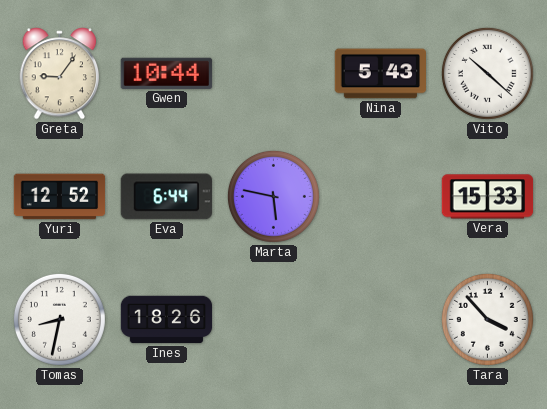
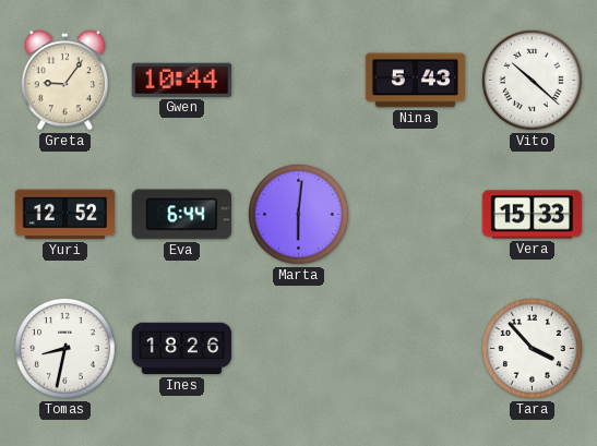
Marta: 5:47 -> 6:01 (298, 214)
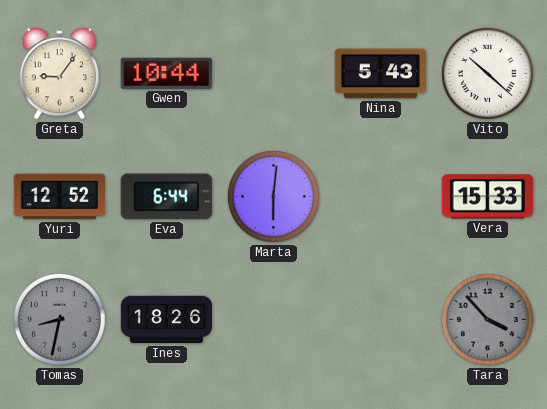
Tomas dial: white -> grey (59, 319)
Tara dial: white -> grey (487, 319)
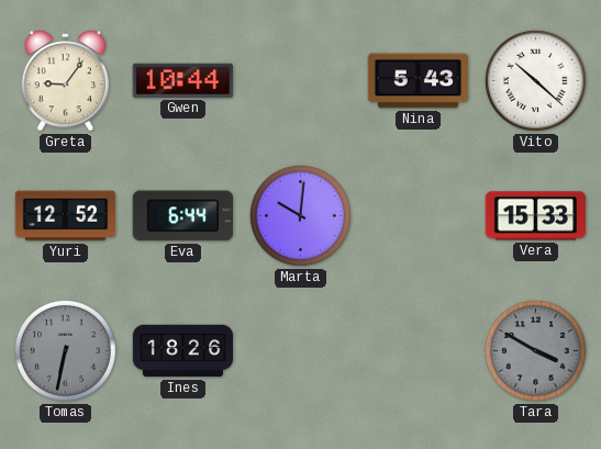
Marta: 6:01 -> 10:01 (300, 215)
Tomas: 8:32 -> 6:32 (65, 350)
Tara: 3:53 -> 3:50 (535, 350)
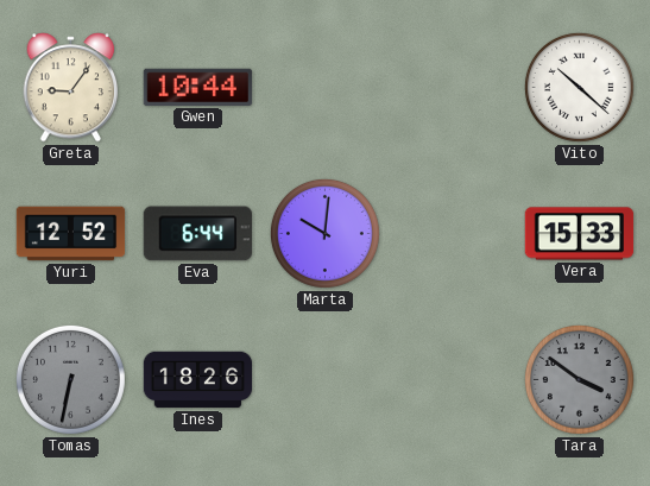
Nina: 5:43 -> none (418, 81)
Tara: 3:50 -> 3:51 (579, 379)
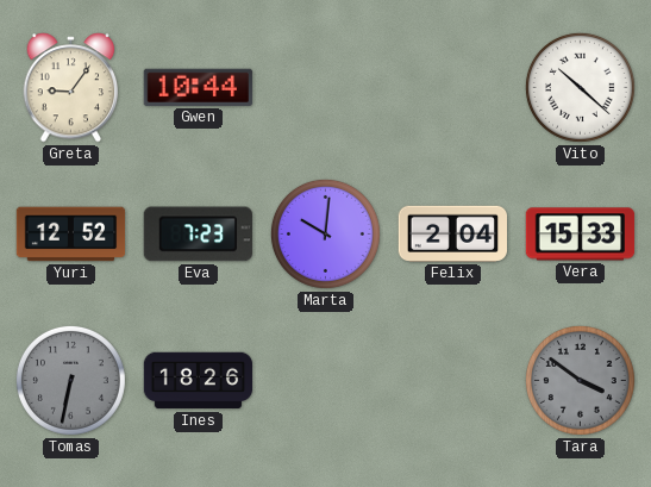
Eva: 6:44 -> 7:23 (198, 235)
Felix: none -> 2:04 (452, 233)
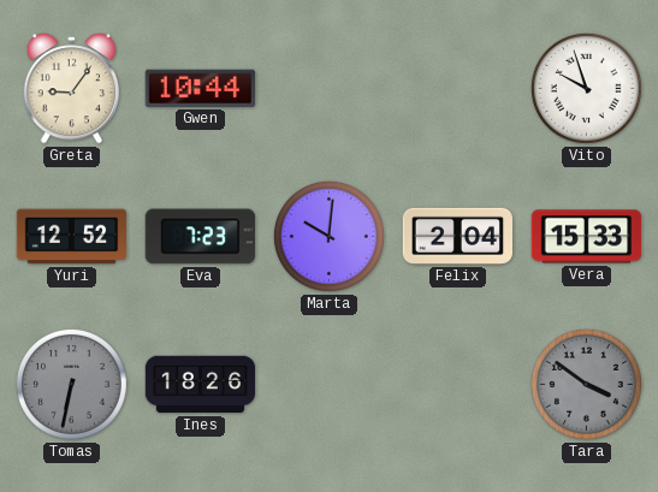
Vito: 10:22 -> 9:57 (586, 88)
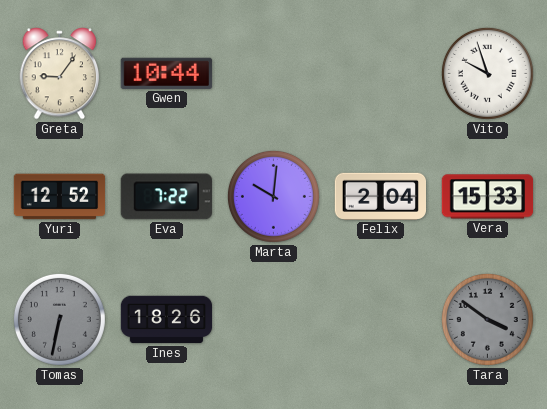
Eva: 7:23 -> 7:22 (166, 197)
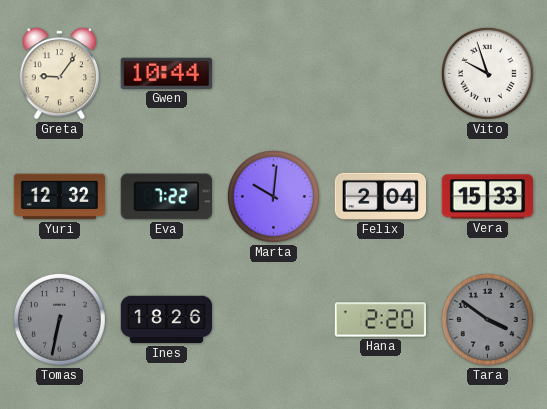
Yuri: 12:52 -> 12:32 (60, 197)
Hana: none -> 2:20 (380, 320)
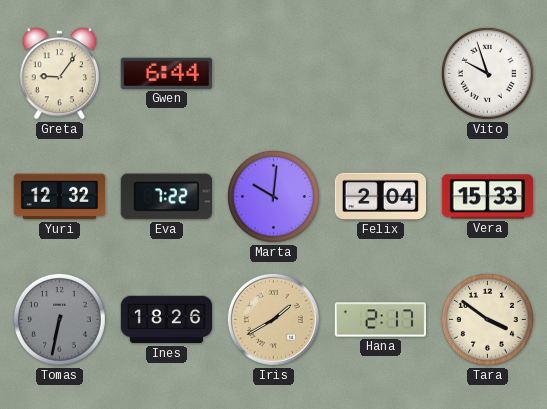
Gwen: 10:44 -> 6:44 (166, 73)
Iris: none -> 1:40 (273, 319)
Hana: 2:20 -> 2:17 (380, 320)
Tara dial: grey -> cream (487, 319)
